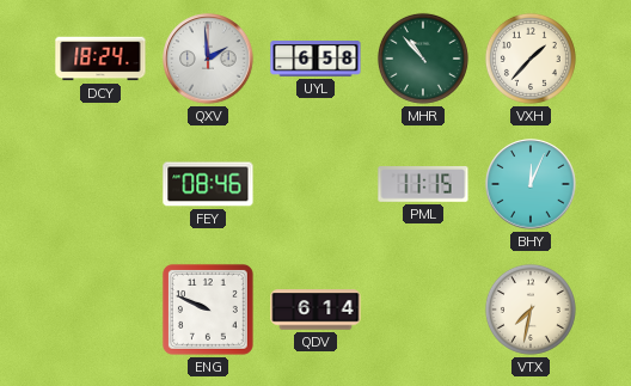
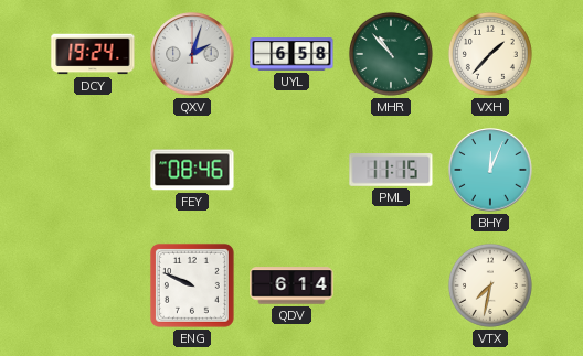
DCY: 18:24 -> 19:24 (93, 54)
QXV: 1:59 -> 2:03 (192, 54)
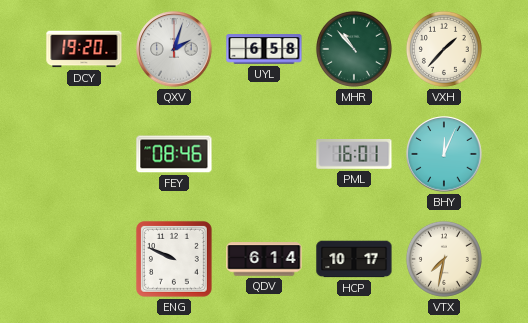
DCY: 19:24 -> 19:20 (84, 49)
PML: 11:15 -> 16:01 (354, 154)
HCP: none -> 10:17 (354, 259)
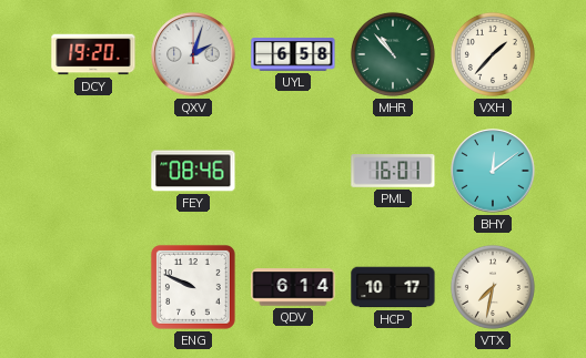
BHY: 12:04 -> 12:09 (493, 171)
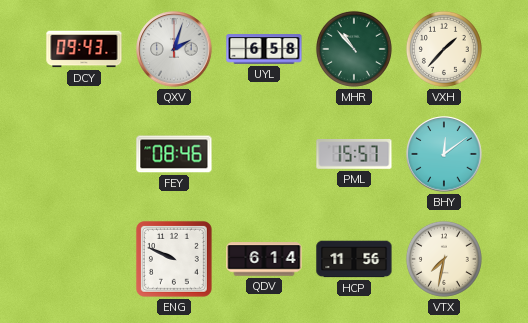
DCY: 19:20 -> 09:43 (84, 49)
PML: 16:01 -> 15:57 (354, 154)
HCP: 10:17 -> 11:56 (354, 259)
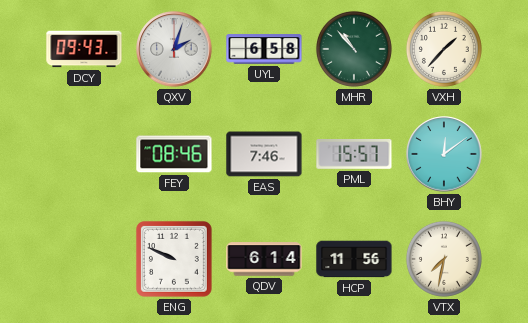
EAS: none -> 7:46 (264, 154)
